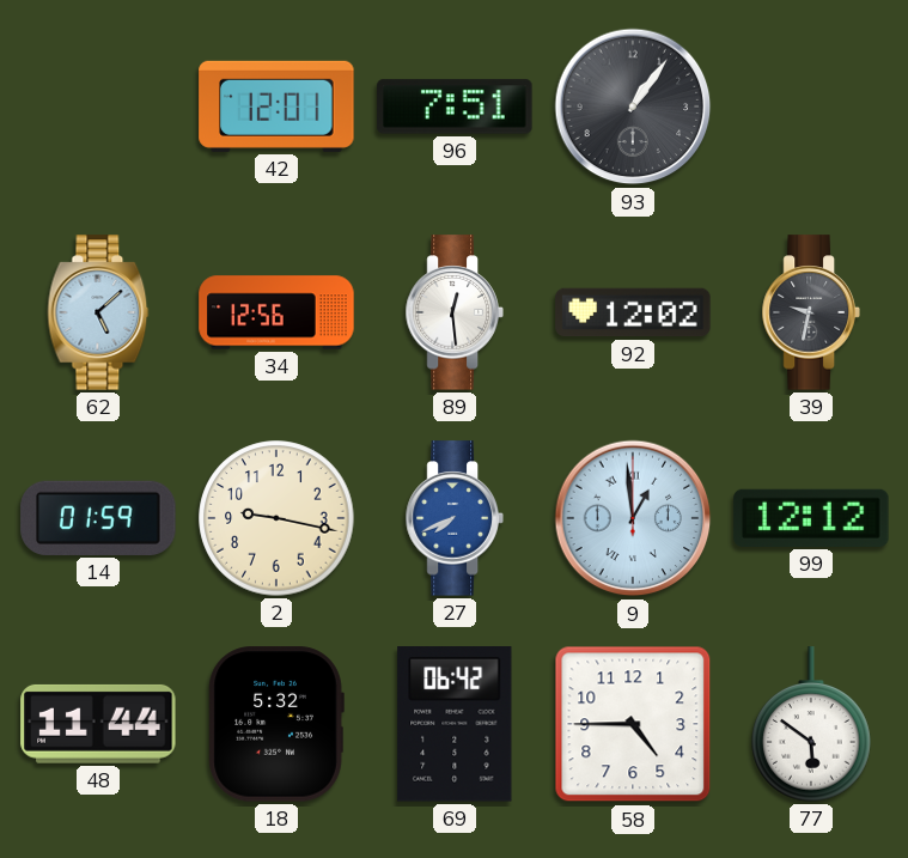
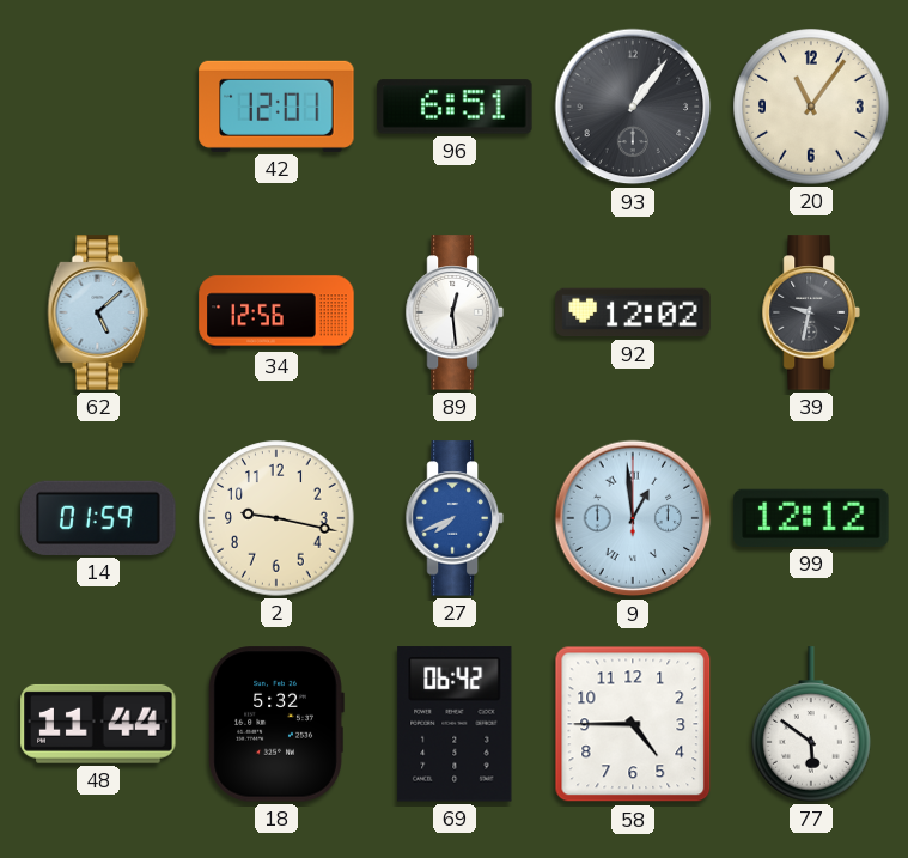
96: 7:51 -> 6:51 (455, 107)
20: none -> 11:06 (811, 107)
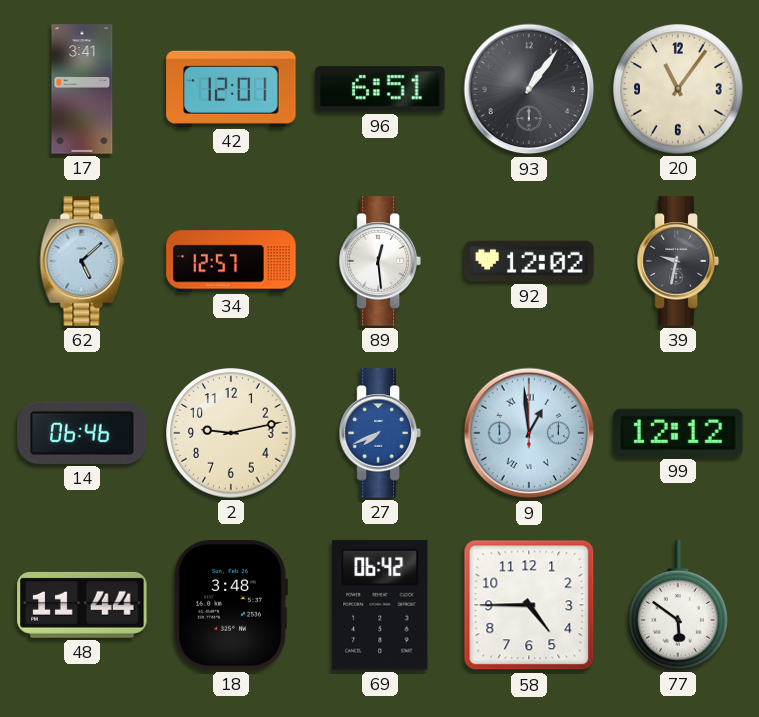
17: none -> 3:41 (82, 89)
34: 12:56 -> 12:57 (231, 261)
14: 01:59 -> 06:46 (82, 433)
2: 9:17 -> 9:13 (231, 433)
18: 5:32 -> 3:48 (231, 605)
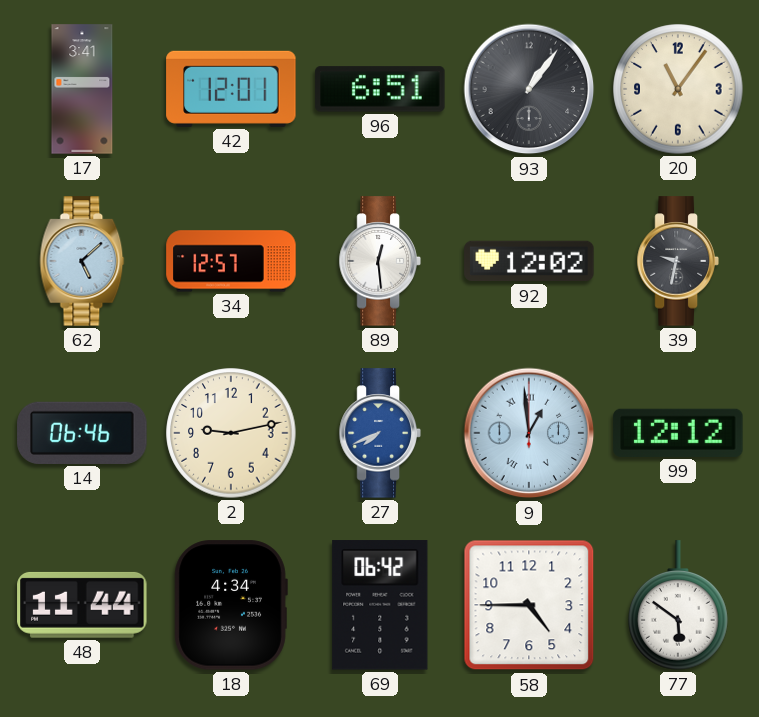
18: 3:48 -> 4:34 (231, 605)
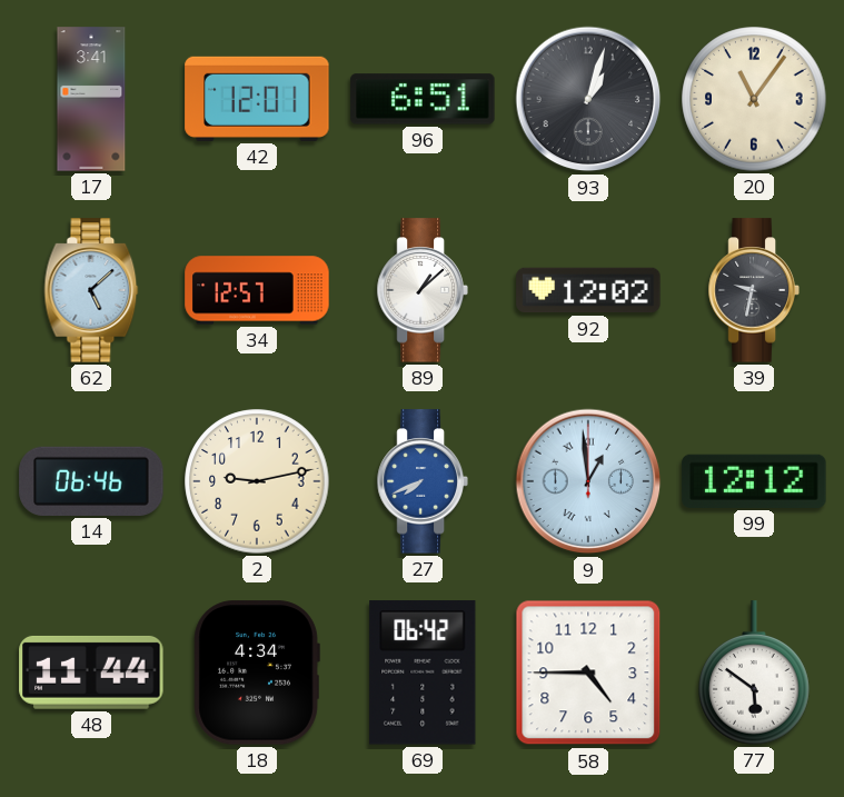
93: 1:06 -> 1:03 (588, 99)
89: 12:29 -> 1:08 (423, 290)
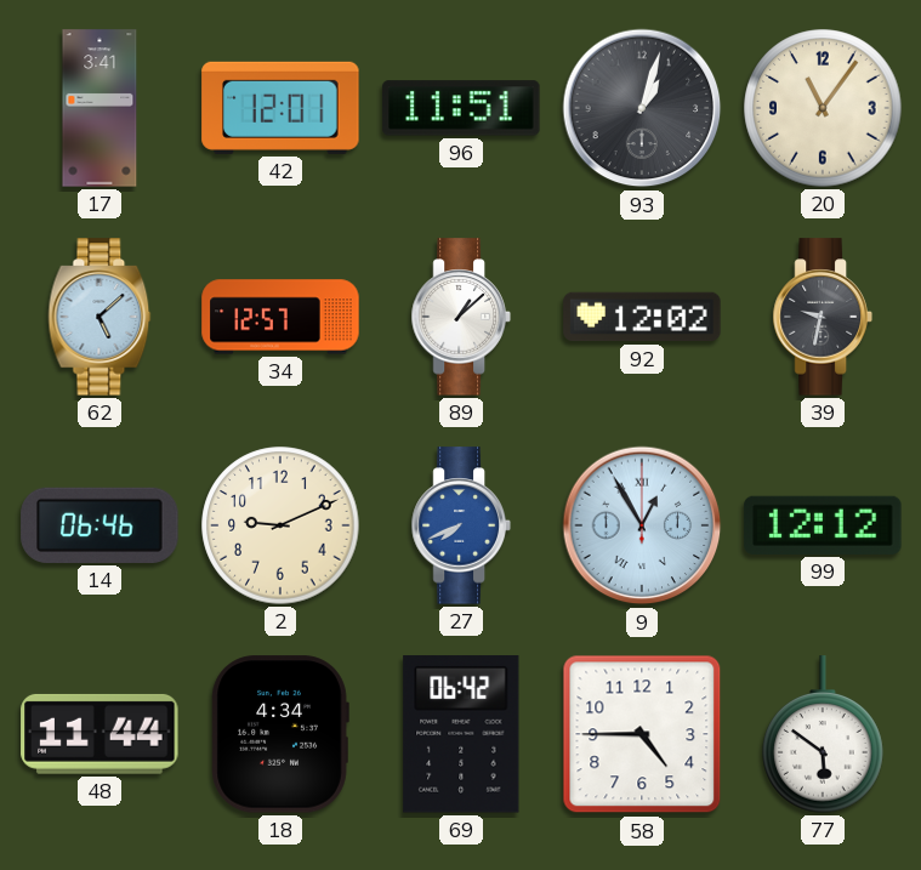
96: 6:51 -> 11:51 (461, 108)
2: 9:13 -> 9:11 (280, 525)
9: 12:59 -> 12:55 (642, 525)
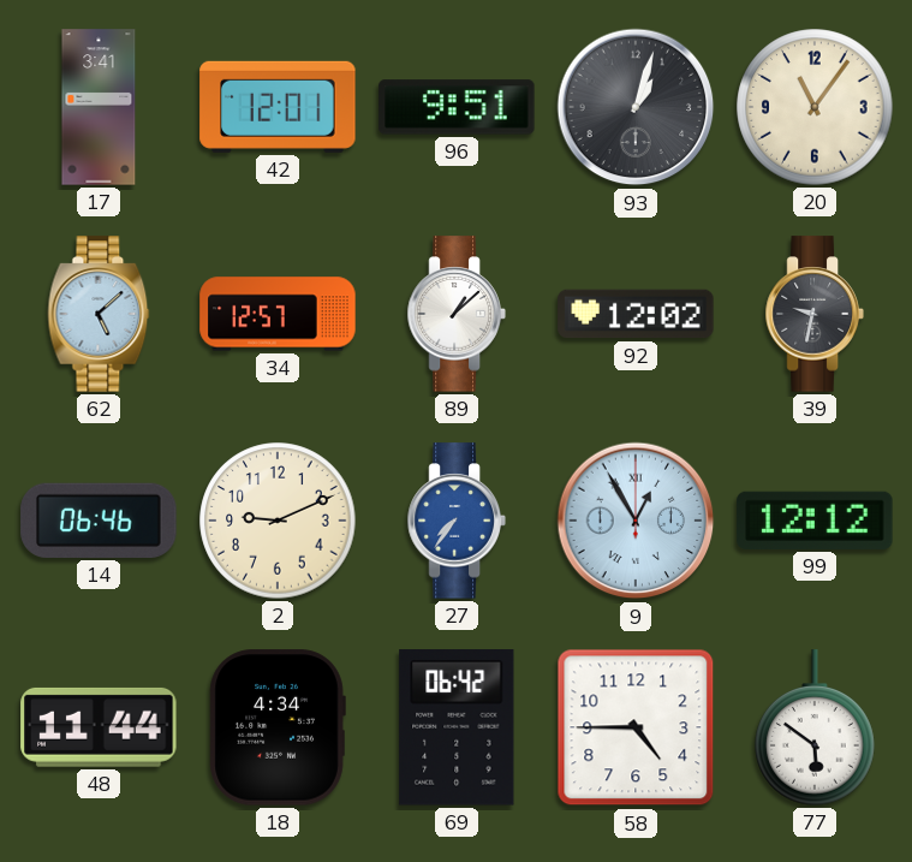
96: 11:51 -> 9:51 (457, 107)
27: 7:41 -> 7:36 (457, 521)
